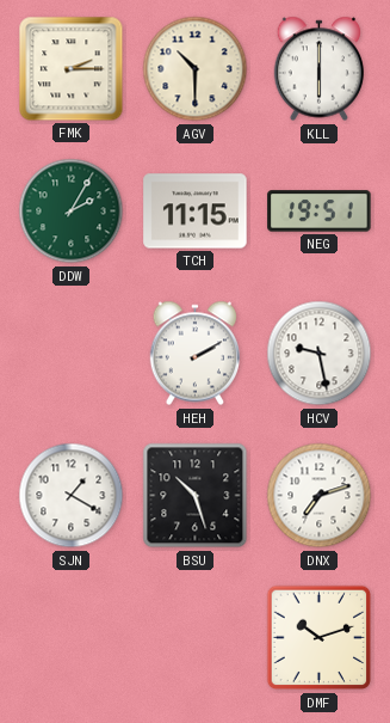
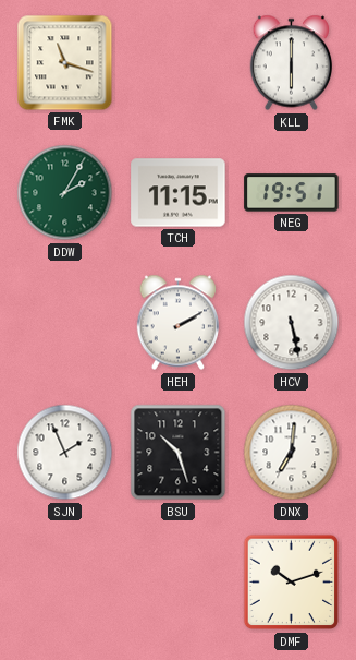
FMK: 2:15 -> 11:18 (65, 63)
AGV: 10:30 -> none (196, 69)
HCV: 9:28 -> 5:28 (292, 323)
SJN: 1:20 -> 1:56 (65, 453)
DNX: 7:12 -> 7:01 (292, 453)
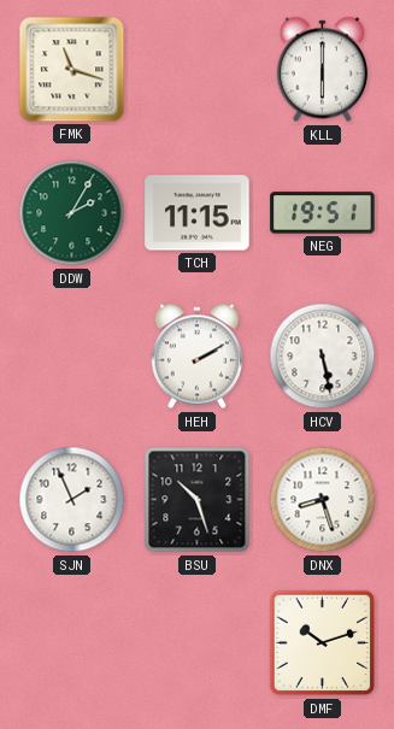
DNX: 7:01 -> 8:27 (323, 500)
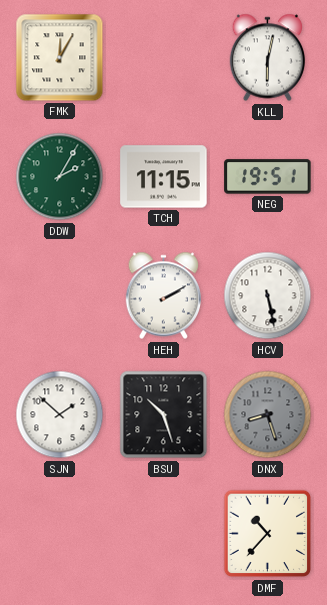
FMK: 11:18 -> 12:05 (60, 58)
KLL: 6:00 -> 6:02 (267, 58)
SJN: 1:56 -> 1:52 (60, 415)
DNX dial: white -> grey (268, 415)
DMF: 10:12 -> 10:37 (268, 534)
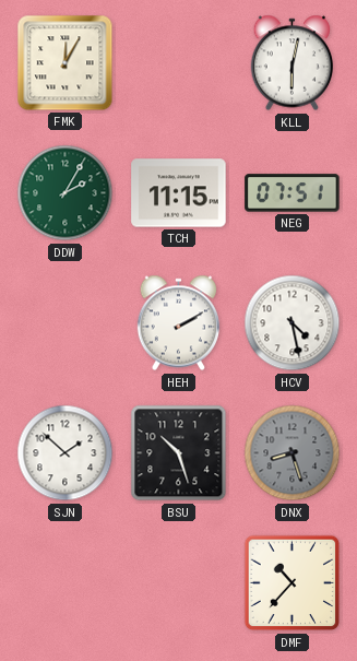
NEG: 19:51 -> 07:51 (293, 193)
HCV: 5:28 -> 4:28 (293, 323)
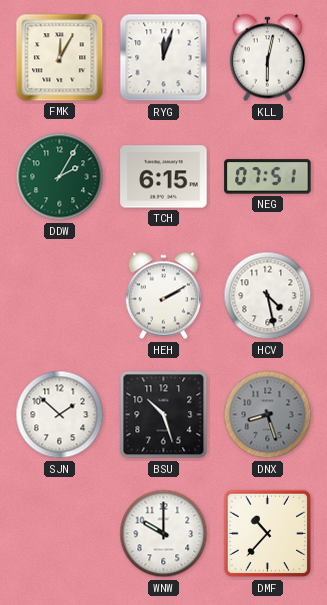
RYG: none -> 12:03 (164, 58)
TCH: 11:15 -> 6:15 (164, 177)
WNW: none -> 10:00 (164, 534)
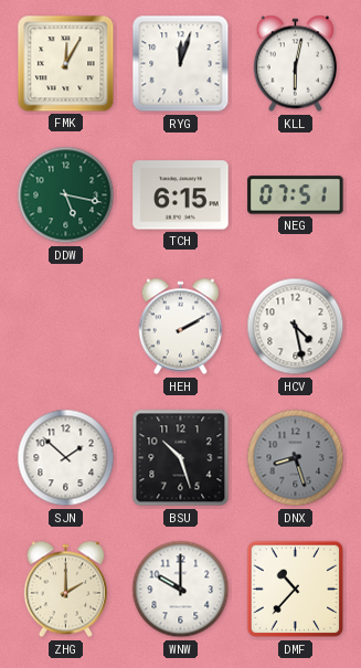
DDW: 2:05 -> 5:17 (66, 195)
ZHG: none -> 2:00 (65, 590)
